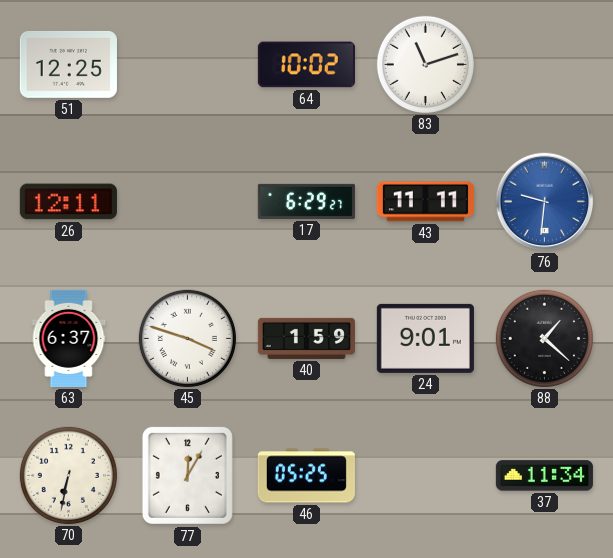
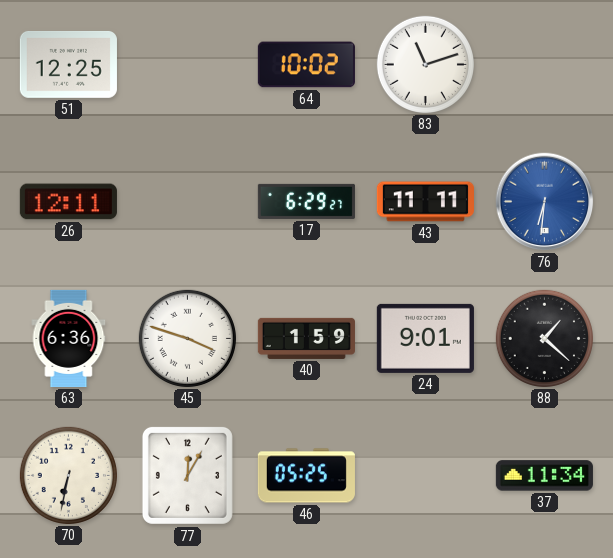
76: 9:31 -> 6:31 (545, 202)
63: 6:37 -> 6:36 (69, 338)
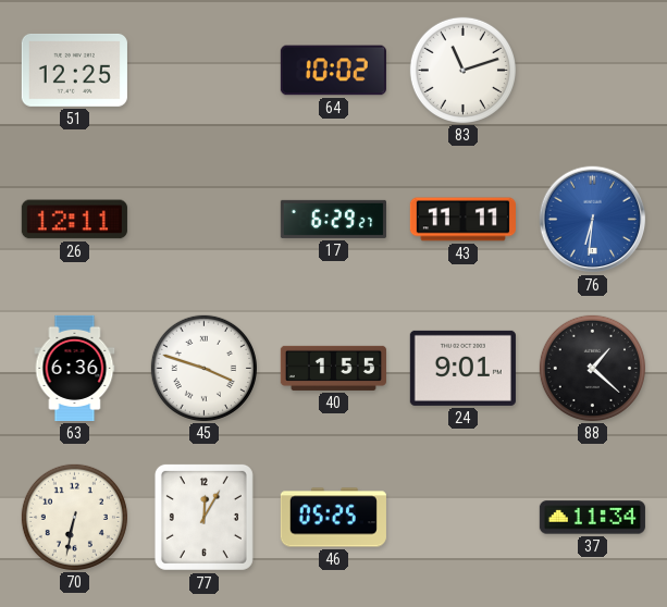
40: 1:59 -> 1:55 (333, 368)
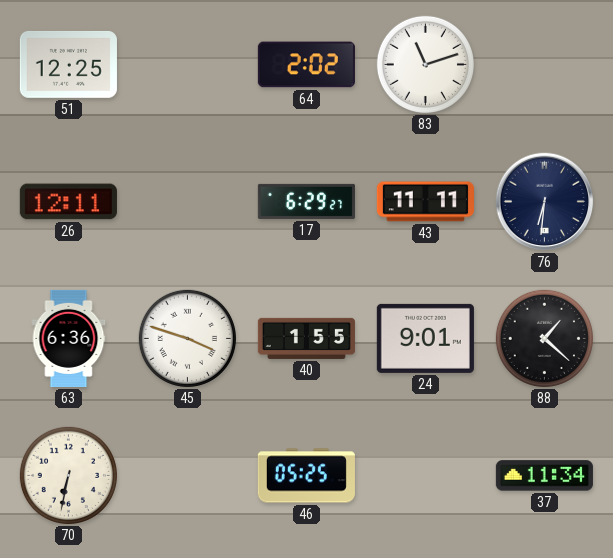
64: 10:02 -> 2:02 (306, 65)
76 dial: blue -> navy (545, 202)
77: 12:05 -> none (203, 517)
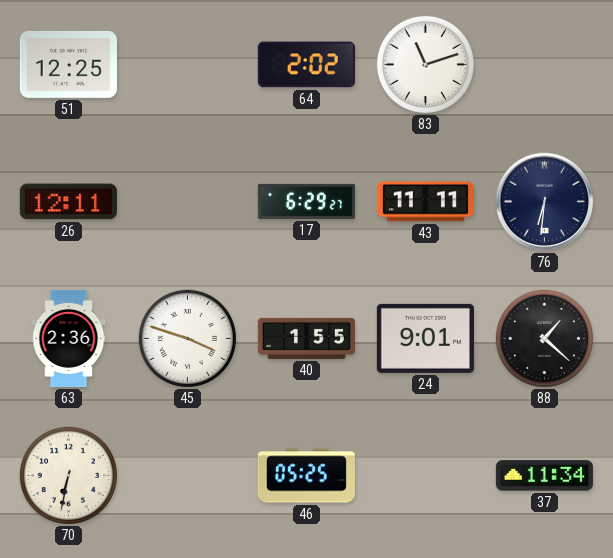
63: 6:36 -> 2:36 (69, 338)
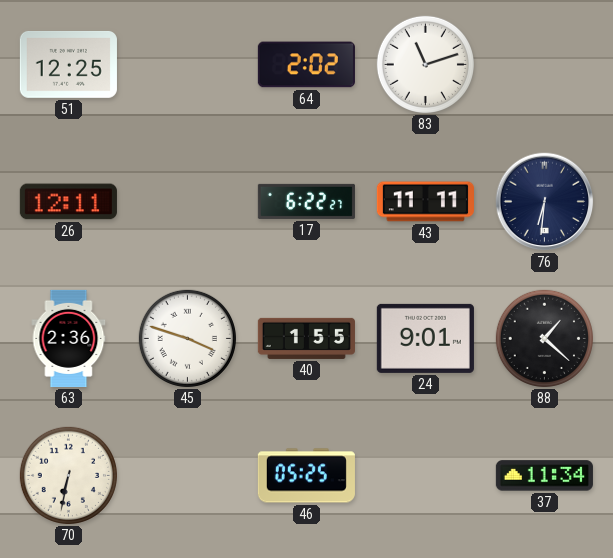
17: 6:29 -> 6:22 (306, 201)
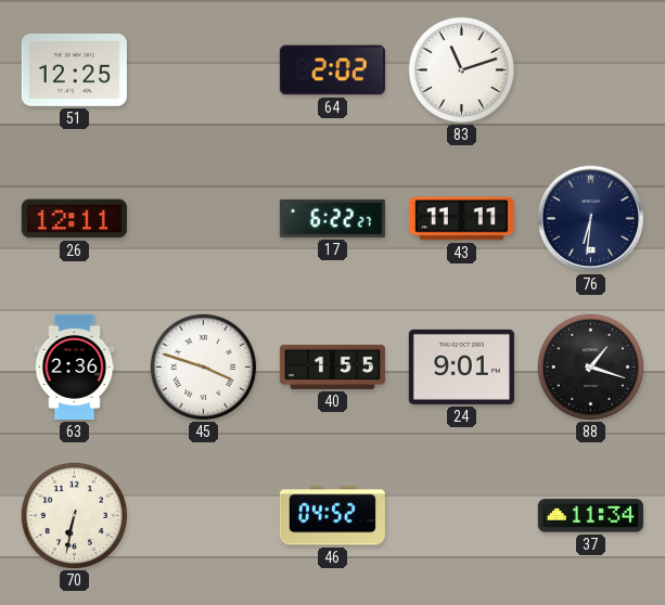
88: 1:22 -> 1:18 (590, 366)
46: 05:25 -> 04:52 (332, 516)
